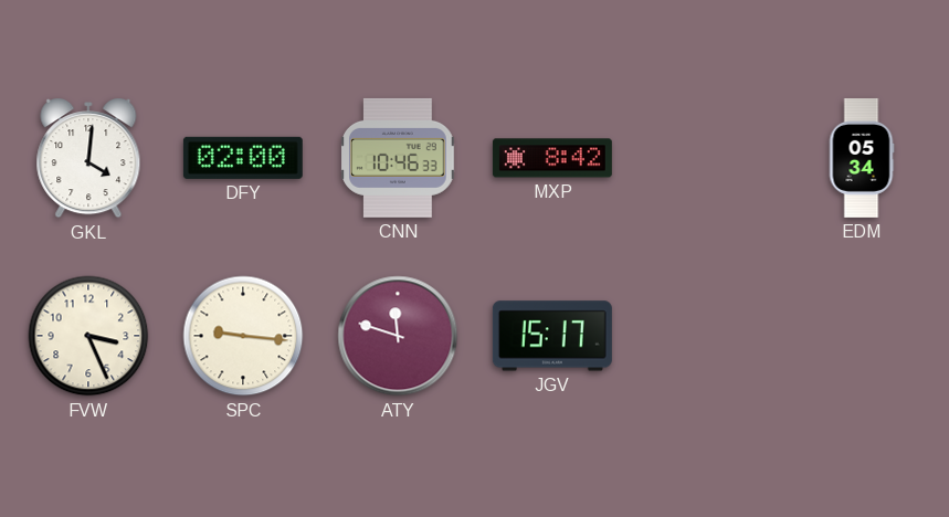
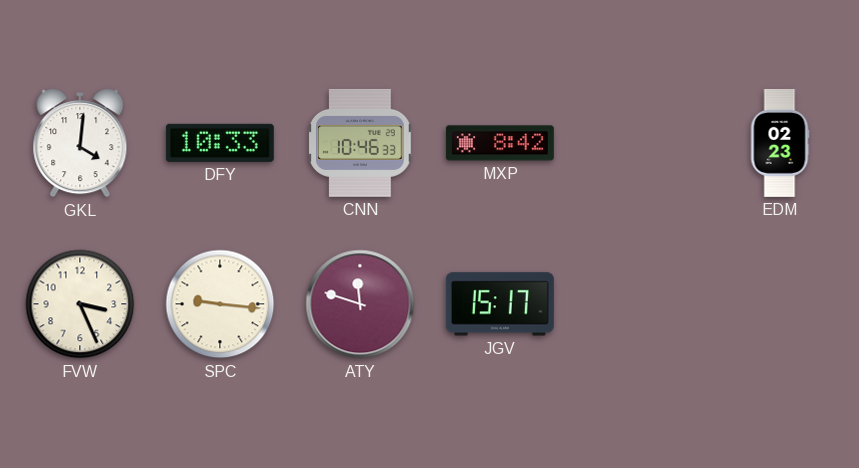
DFY: 02:00 -> 10:33 (220, 143)
EDM: 05:34 -> 02:23 (780, 143)
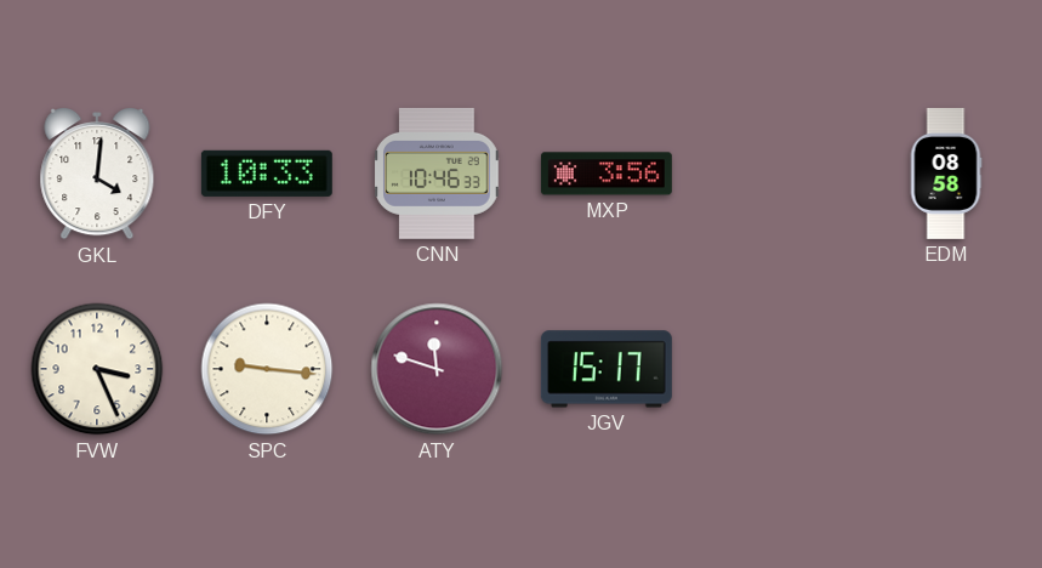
MXP: 8:42 -> 3:56 (607, 174)
EDM: 02:23 -> 08:58 (946, 174)
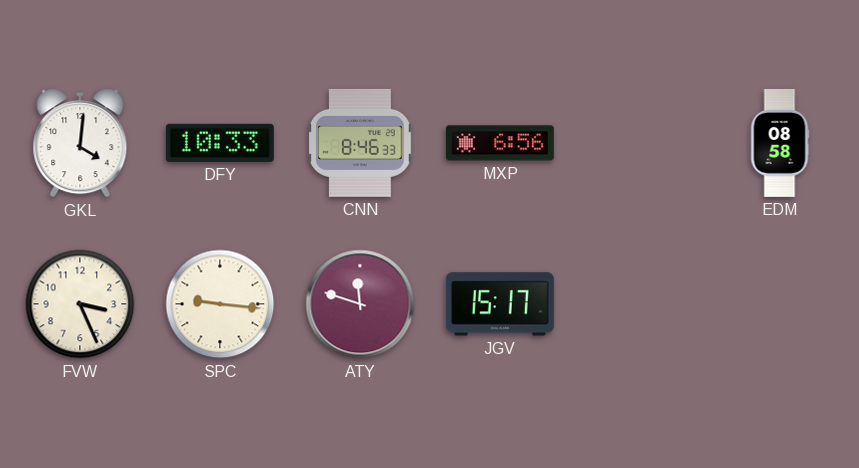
CNN: 10:46 -> 8:46 (360, 143)
MXP: 3:56 -> 6:56 (500, 143)
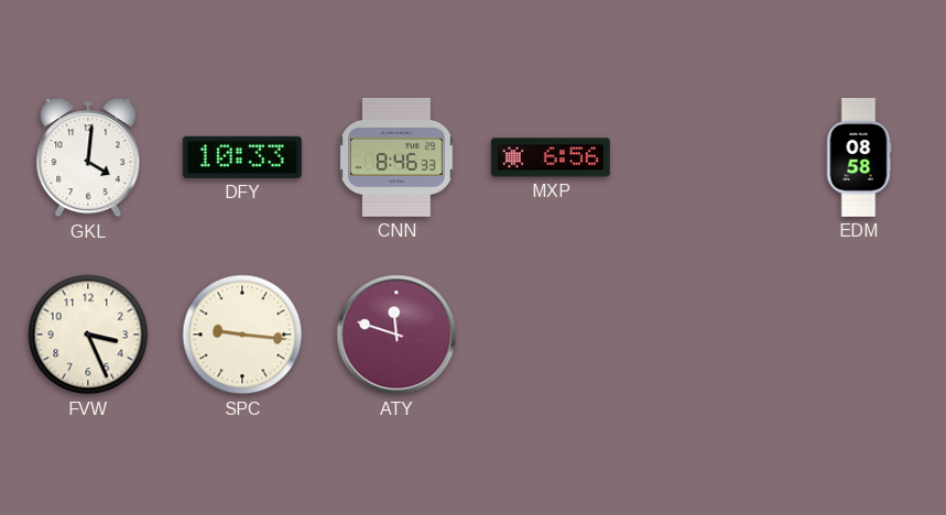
JGV: 15:17 -> none (500, 304)
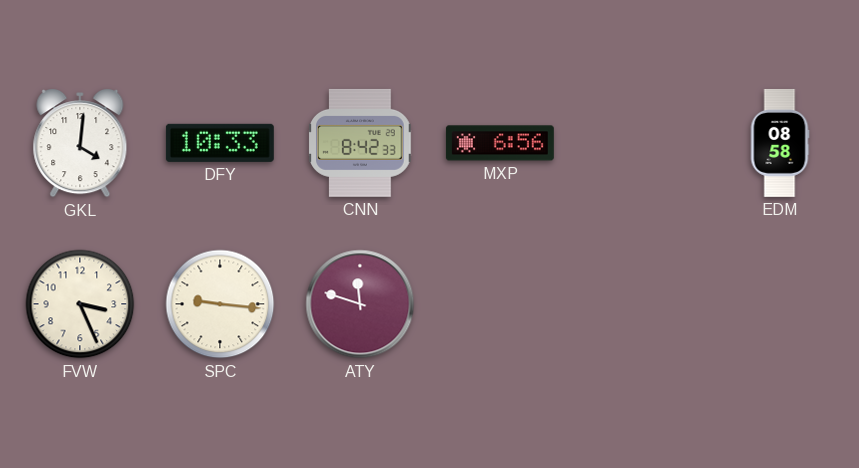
CNN: 8:46 -> 8:42 (360, 143)
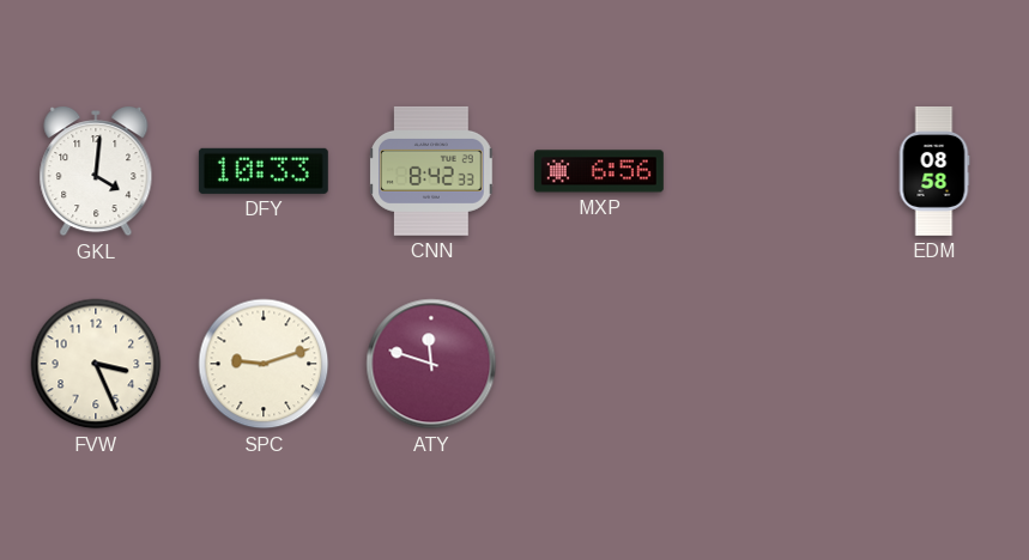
SPC: 9:16 -> 9:12 (264, 364)
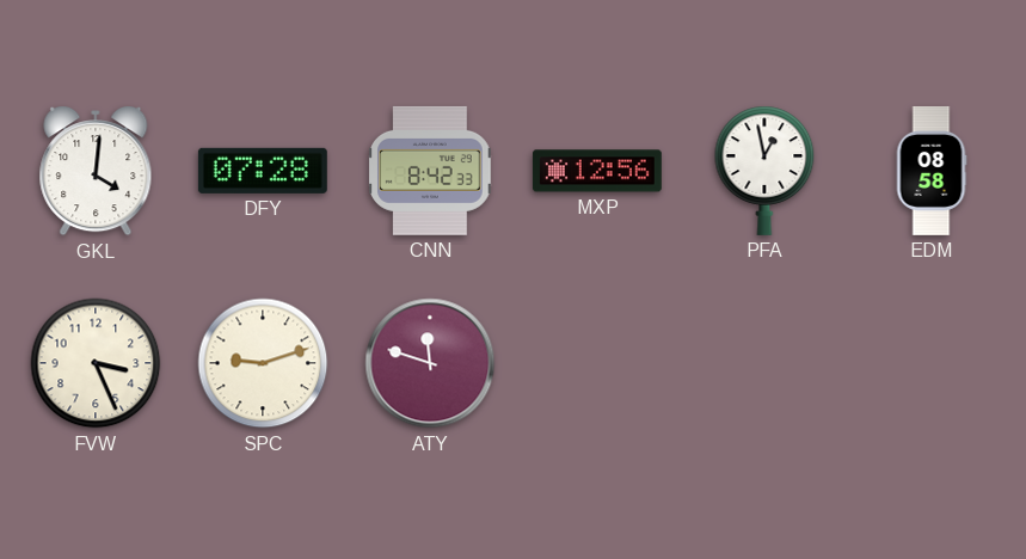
DFY: 10:33 -> 07:28 (263, 171)
MXP: 6:56 -> 12:56 (597, 171)
PFA: none -> 12:58 (764, 171)
